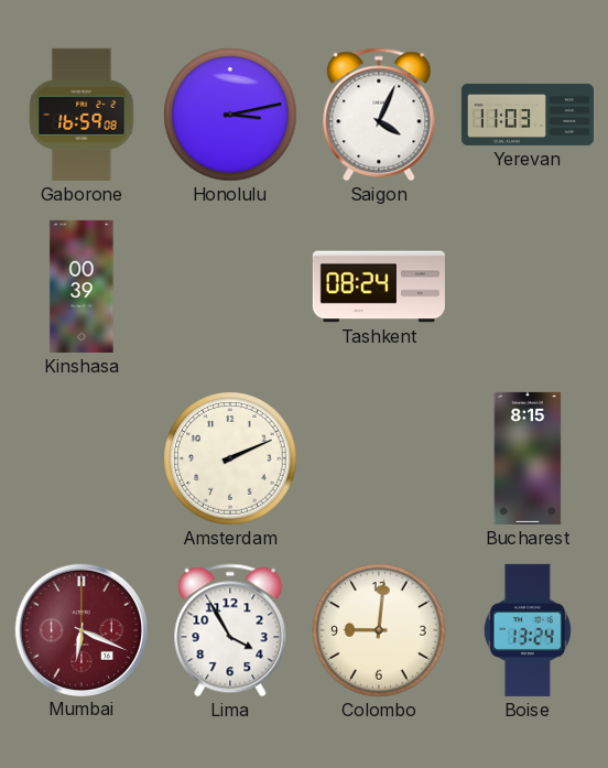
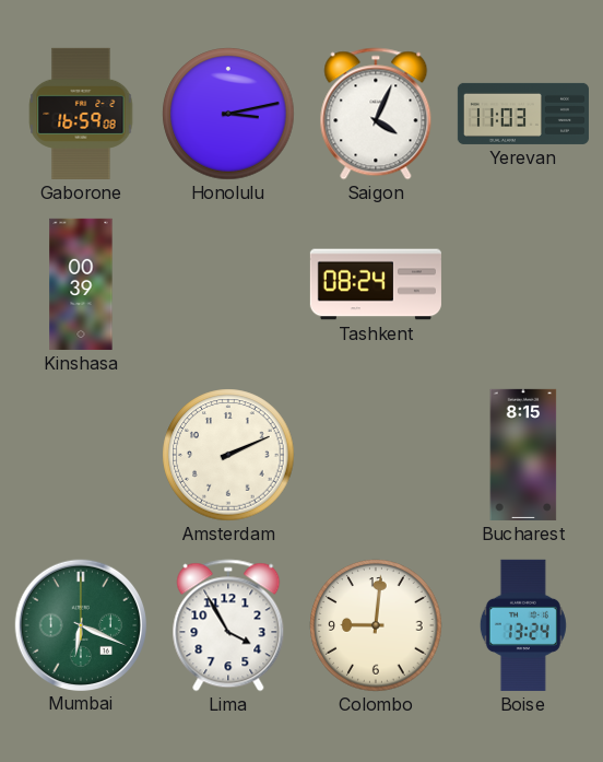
Mumbai dial: burgundy -> green (80, 624)
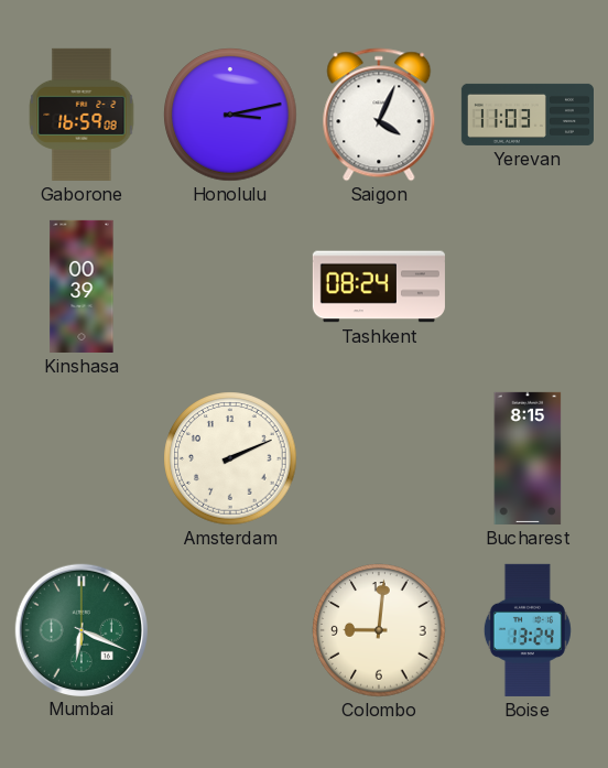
Lima: 3:55 -> none (228, 625)
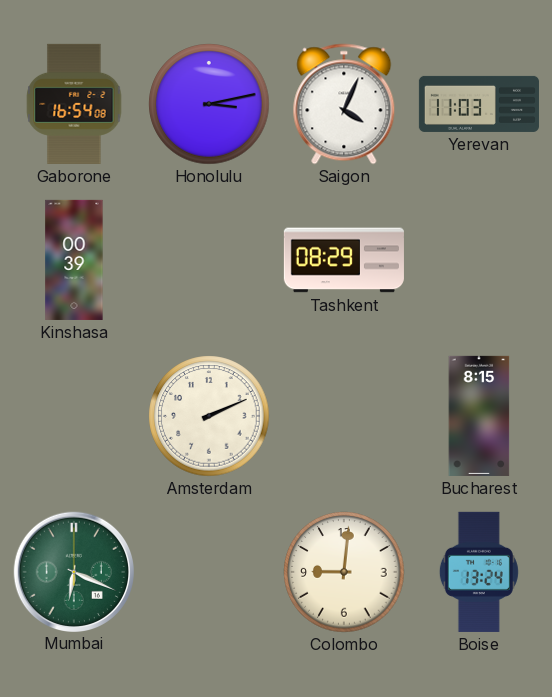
Gaborone: 16:59 -> 16:54 (74, 104)
Tashkent: 08:24 -> 08:29 (344, 260)
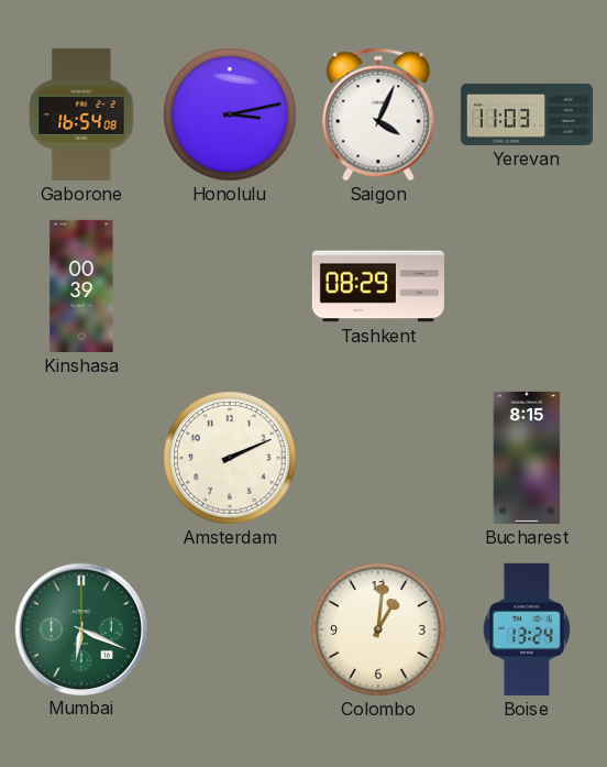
Colombo: 9:01 -> 1:01 (378, 629)
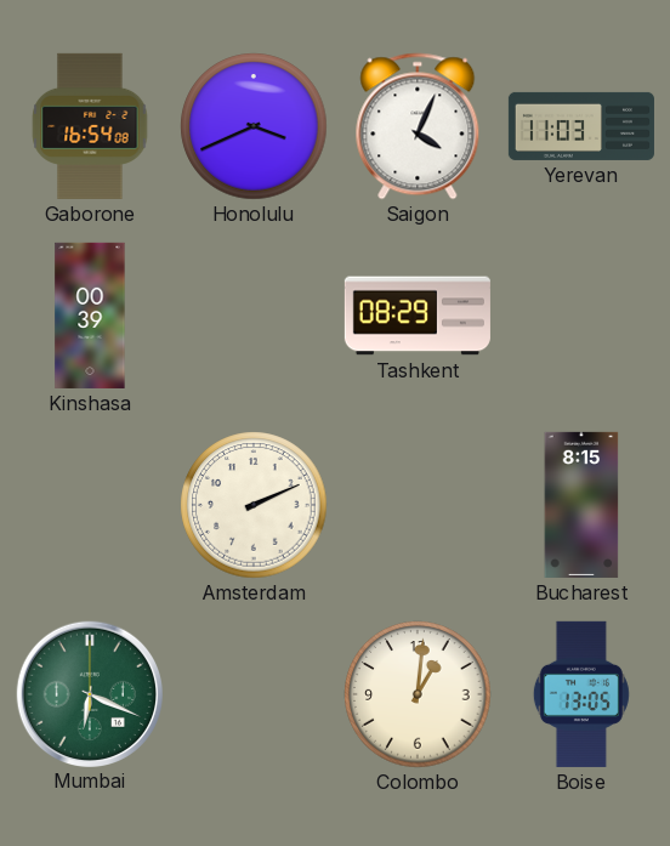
Honolulu: 3:13 -> 3:41 (254, 126)
Boise: 13:24 -> 13:05 (581, 694)
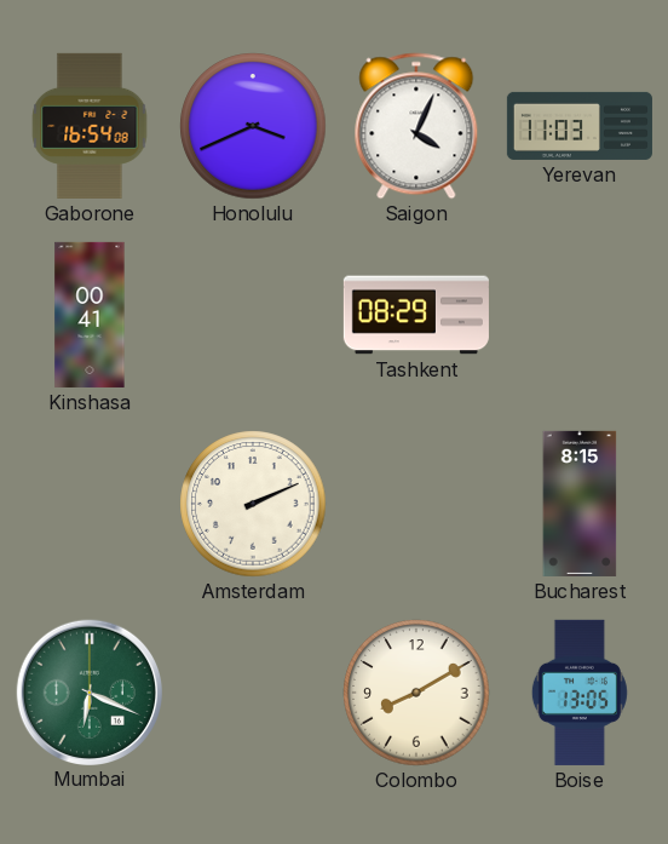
Kinshasa: 00:39 -> 00:41 (90, 315)
Colombo: 1:01 -> 8:10 (416, 693)
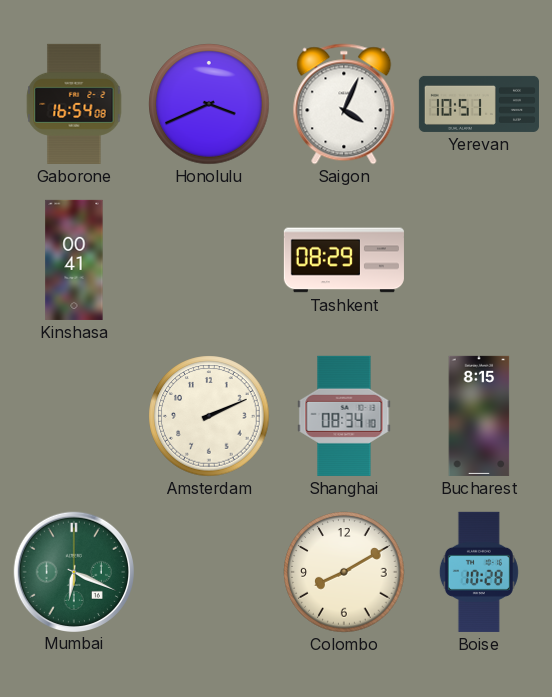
Yerevan: 11:03 -> 10:51 (479, 104)
Shanghai: none -> 08:34 (344, 416)
Boise: 13:05 -> 10:28 (479, 572)
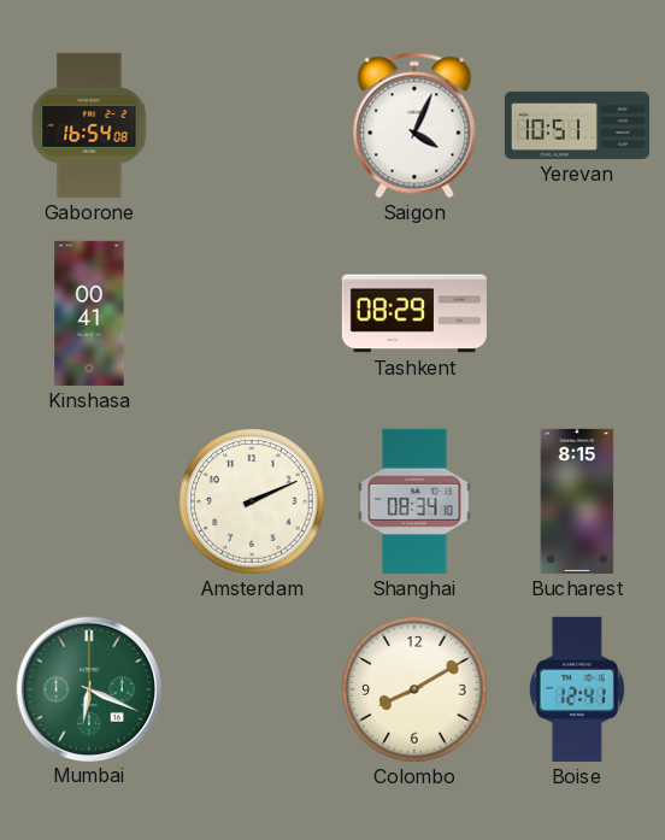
Honolulu: 3:41 -> none (209, 104)
Boise: 10:28 -> 12:41 (577, 689)
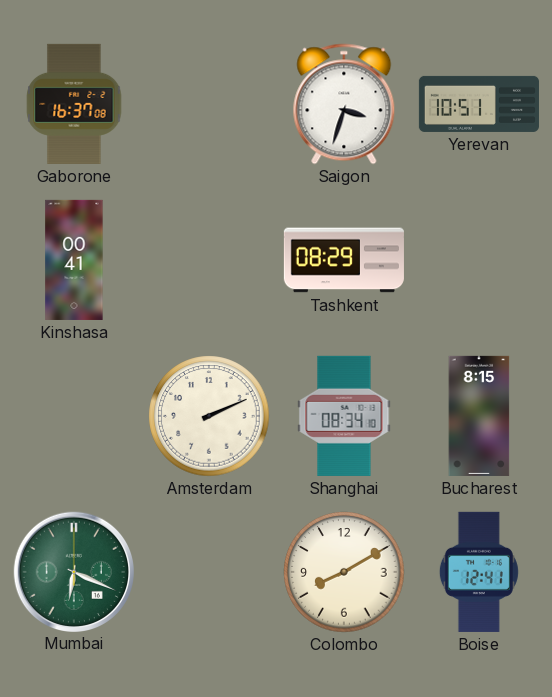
Gaborone: 16:54 -> 16:37 (74, 104)
Saigon: 4:04 -> 3:33 (344, 104)
